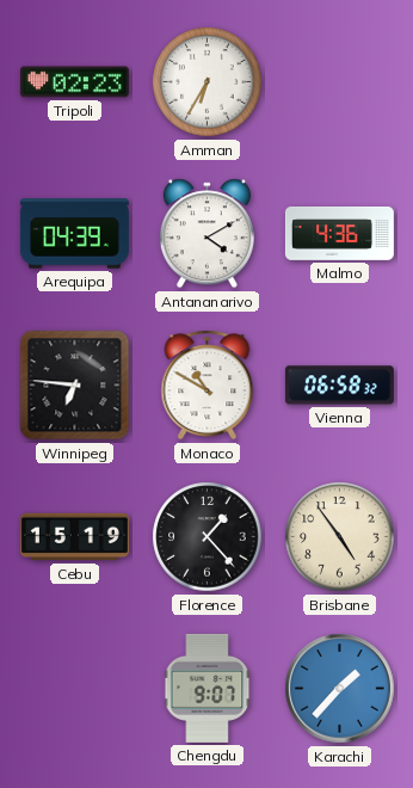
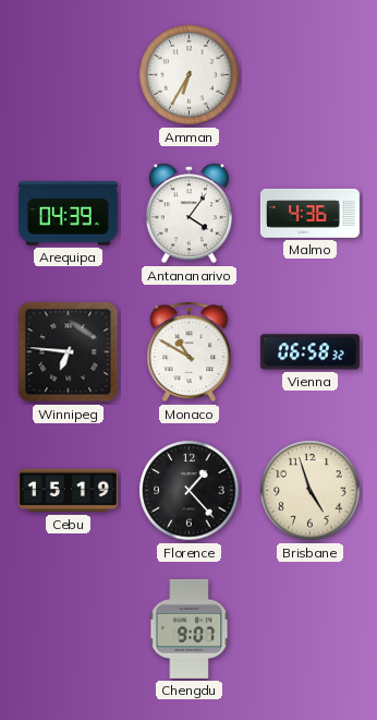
Tripoli: 02:23 -> none (74, 82)
Antananarivo: 4:10 -> 4:06 (188, 214)
Brisbane: 4:54 -> 4:57 (311, 491)
Karachi: 1:37 -> none (340, 689)
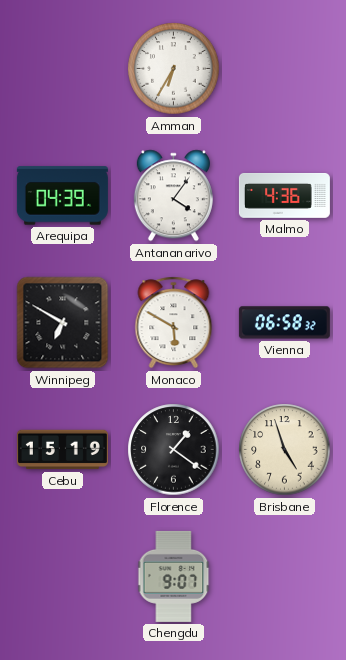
Winnipeg: 6:46 -> 6:50 (63, 323)
Monaco: 10:50 -> 5:50 (174, 323)
Florence: 1:23 -> 1:21 (174, 450)
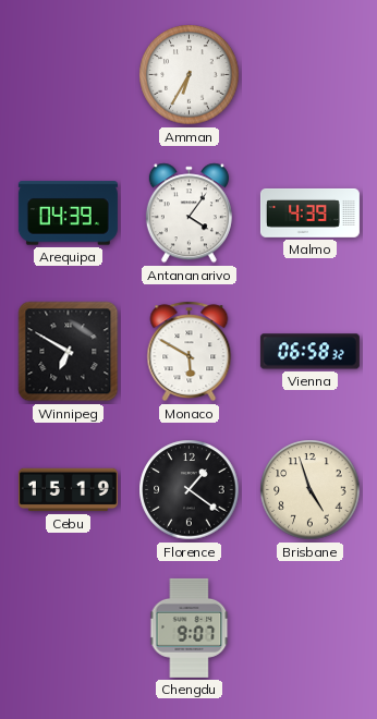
Malmo: 4:36 -> 4:39 (309, 214)
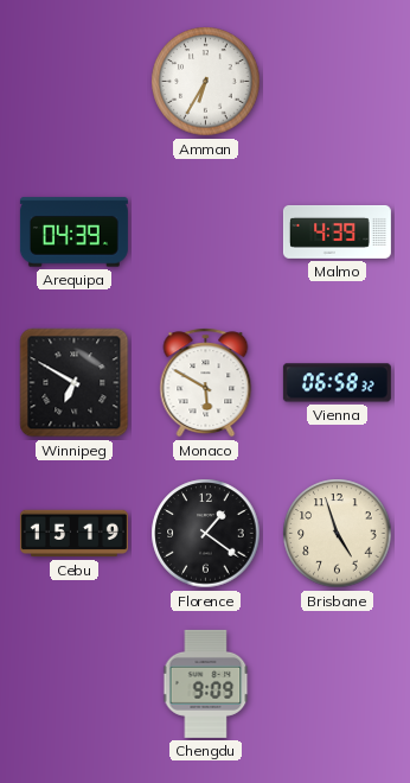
Antananarivo: 4:06 -> none (188, 214)
Chengdu: 9:07 -> 9:09 (206, 683)
